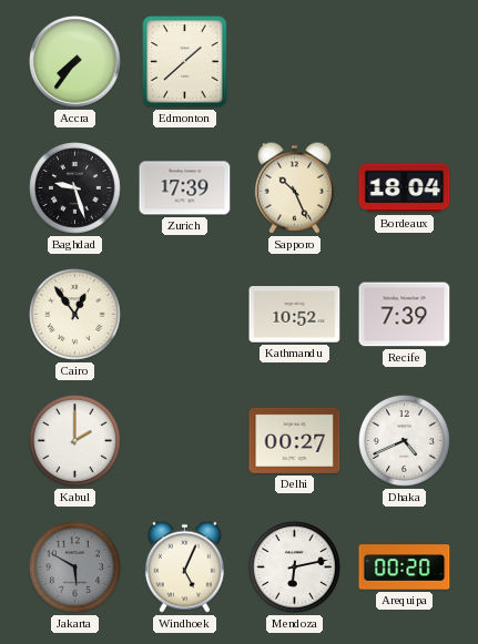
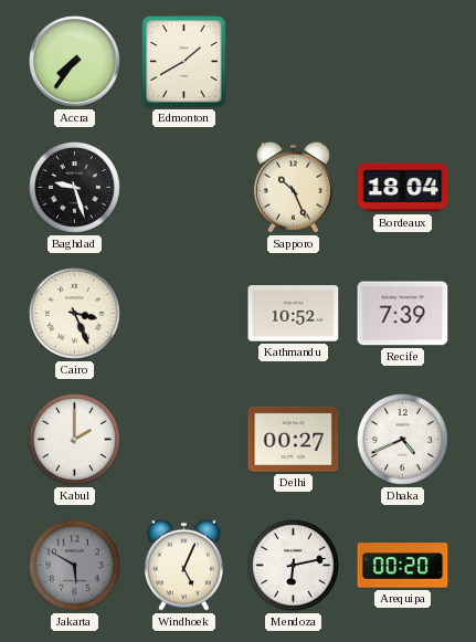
Edmonton: 1:38 -> 1:40 (184, 62)
Zurich: 17:39 -> none (185, 188)
Cairo: 12:54 -> 3:26 (75, 314)
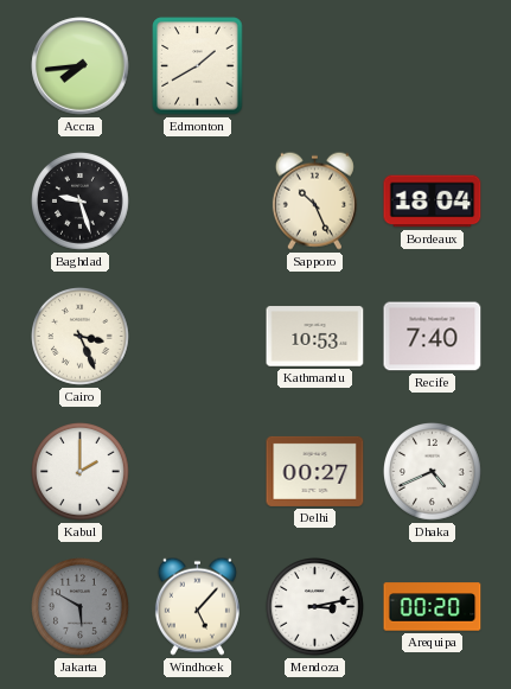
Accra: 7:36 -> 7:44 (81, 66)
Kathmandu: 10:52 -> 10:53 (315, 337)
Recife: 7:39 -> 7:40 (433, 337)
Windhoek: 5:04 -> 5:07 (197, 606)
Mendoza: 6:13 -> 3:13 (315, 607)
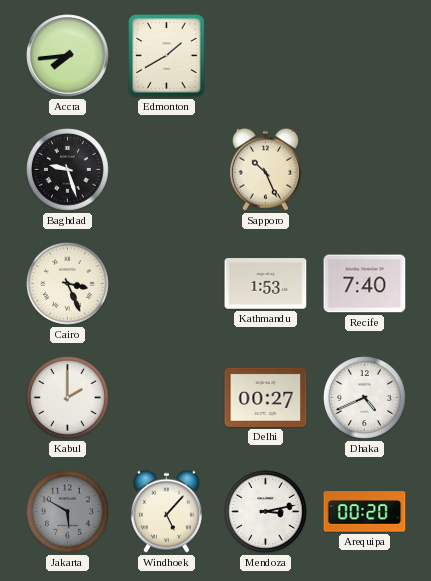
Bordeaux: 18:04 -> none (433, 202)
Kathmandu: 10:53 -> 1:53 (266, 284)
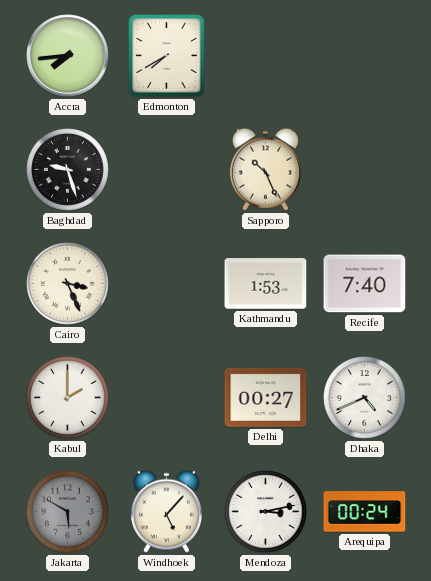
Edmonton: 1:40 -> 7:40 (167, 56)
Arequipa: 00:20 -> 00:24 (365, 512)
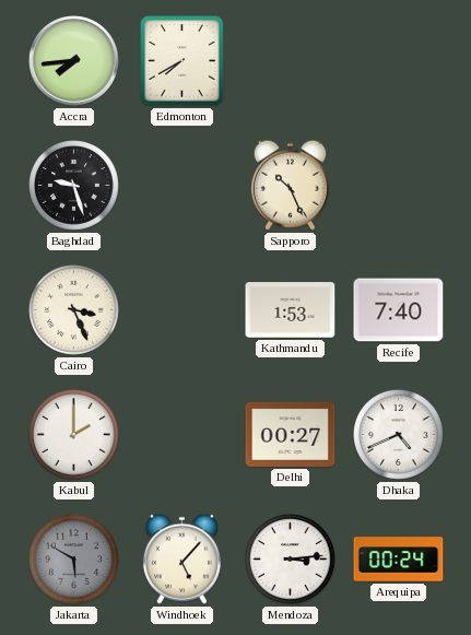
Mendoza: 3:13 -> 3:14 (291, 560)
